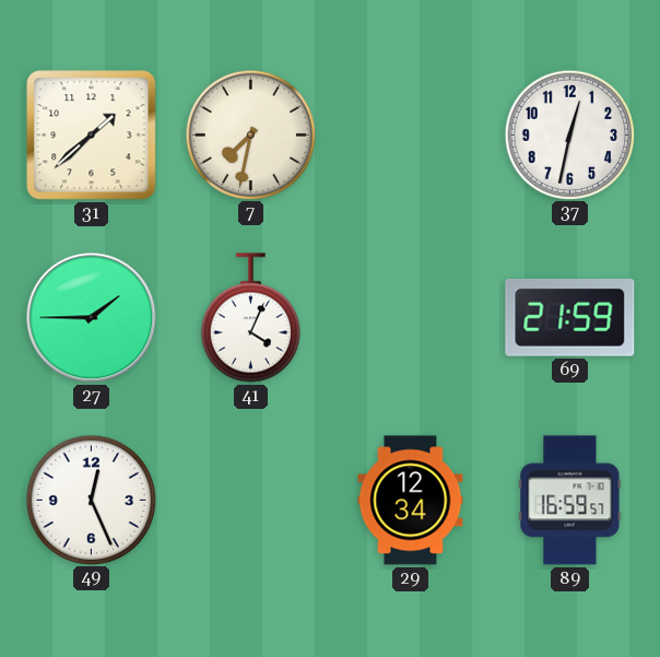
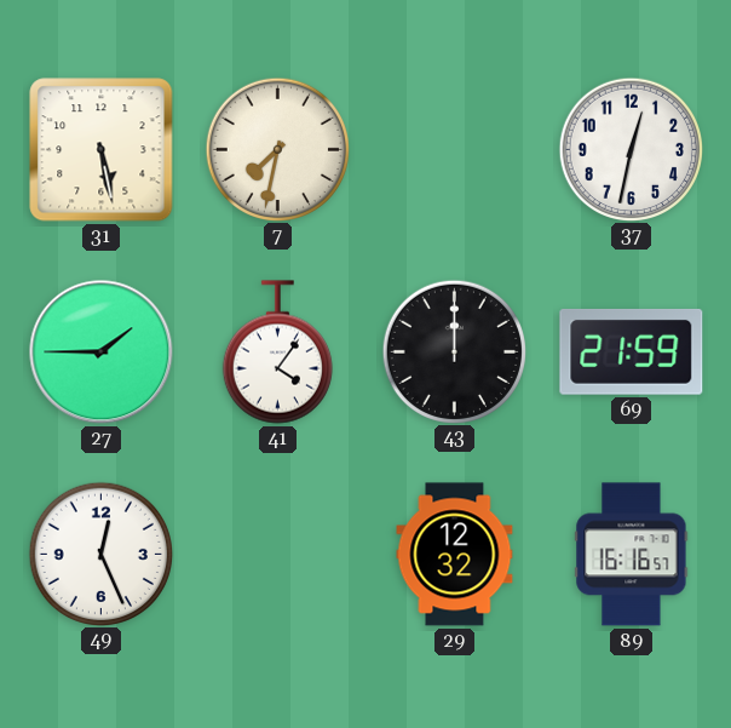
31: 1:38 -> 5:28 (102, 150)
41: 4:04 -> 4:06 (277, 352)
43: none -> 12:00 (454, 351)
29: 12:34 -> 12:32 (455, 555)
89: 16:59 -> 16:16 (632, 555)
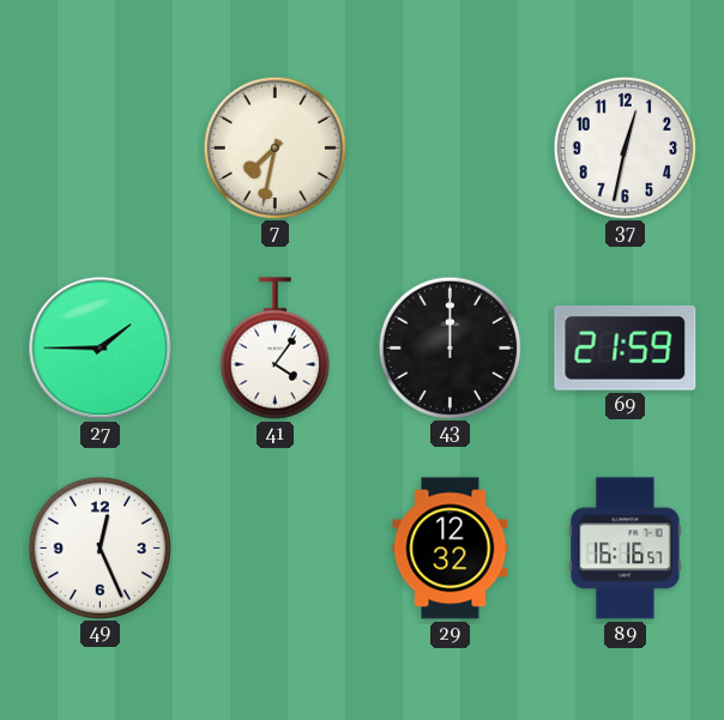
31: 5:28 -> none (102, 150)
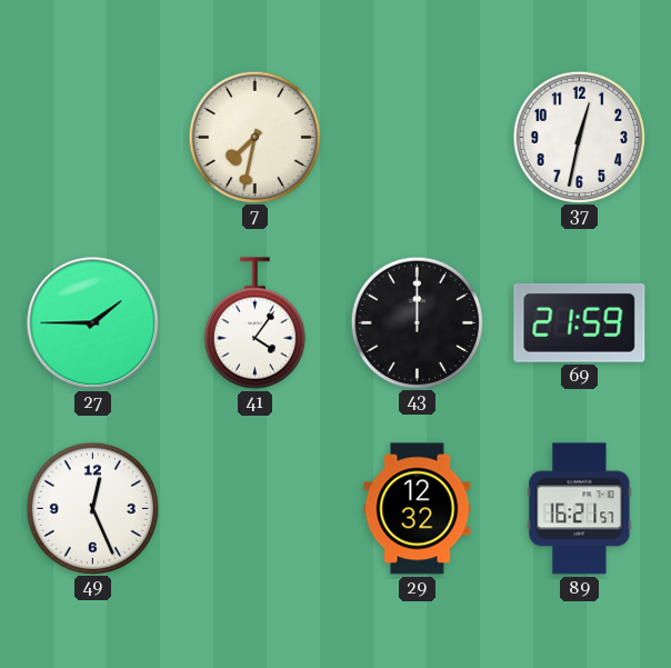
89: 16:16 -> 16:21 (580, 509)
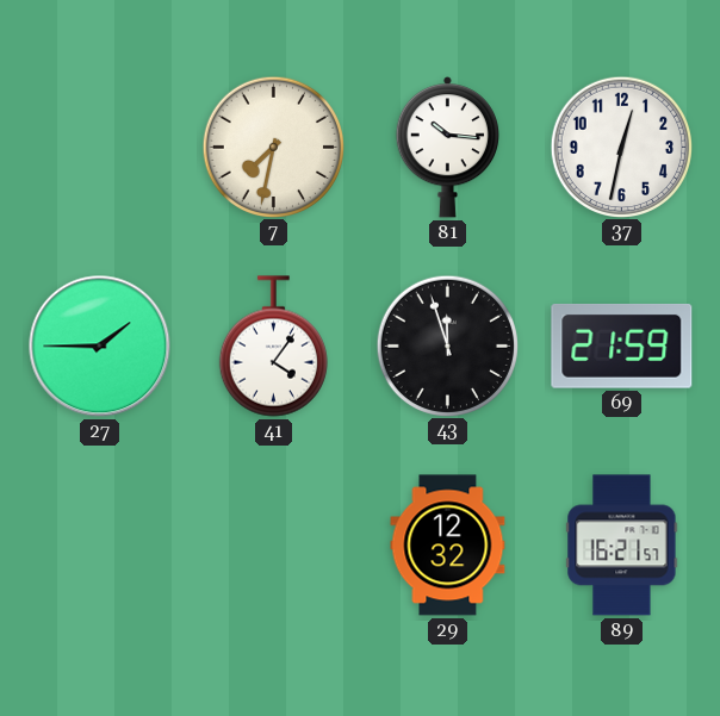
81: none -> 10:16 (447, 148)
43: 12:00 -> 11:57 (447, 345)
49: 12:26 -> none (92, 508)
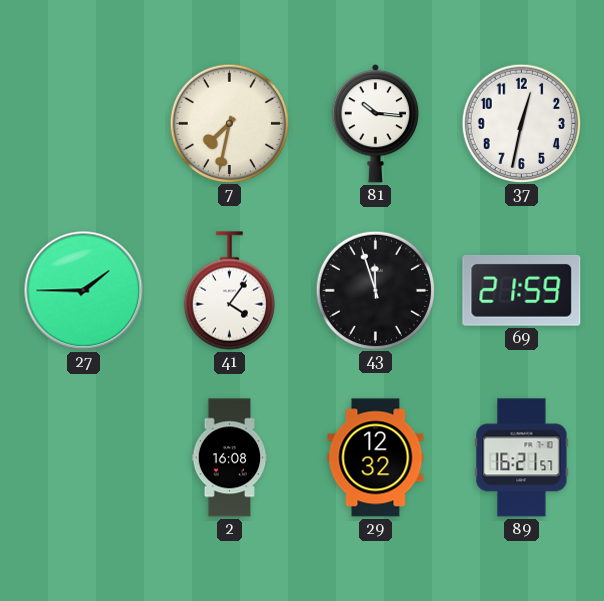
2: none -> 16:08 (230, 458)
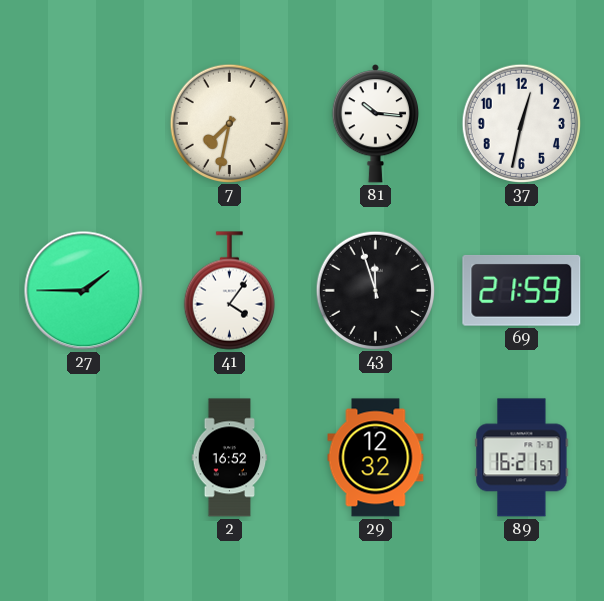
2: 16:08 -> 16:52 (230, 458)
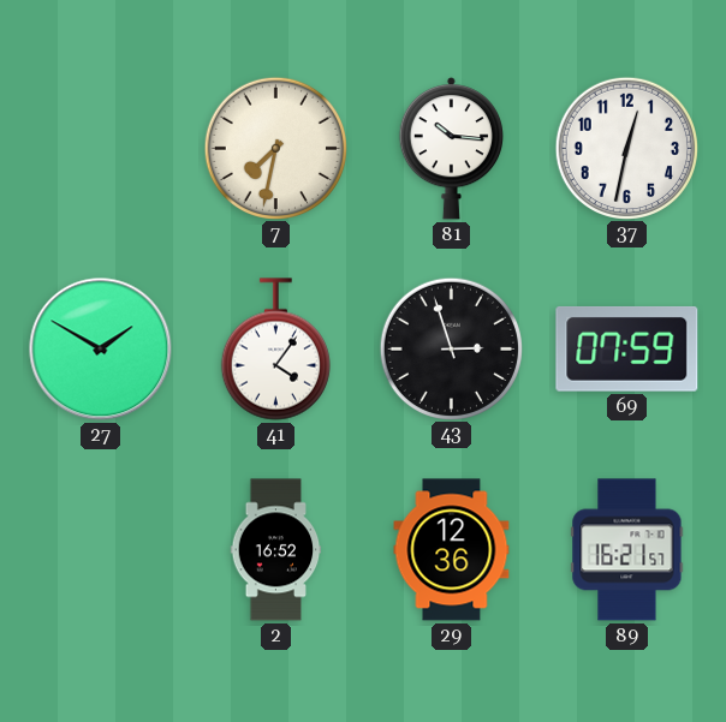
27: 1:45 -> 1:50 (101, 350)
43: 11:57 -> 2:57 (451, 348)
69: 21:59 -> 07:59 (627, 350)
29: 12:32 -> 12:36 (452, 550)
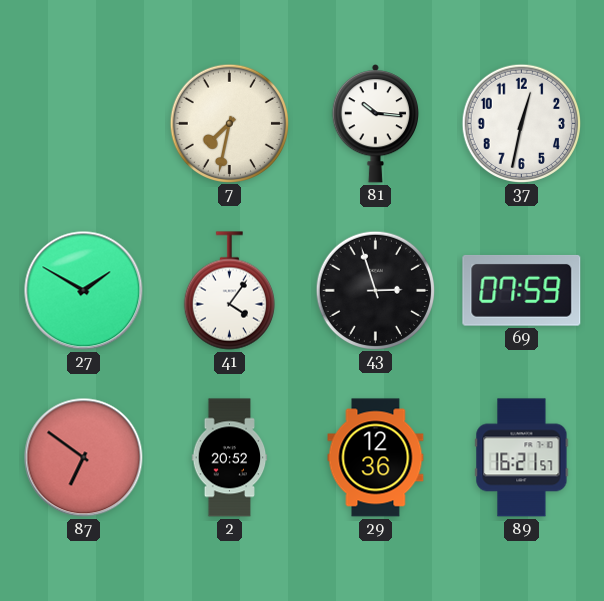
87: none -> 6:51 (84, 458)
2: 16:52 -> 20:52 (230, 458)
